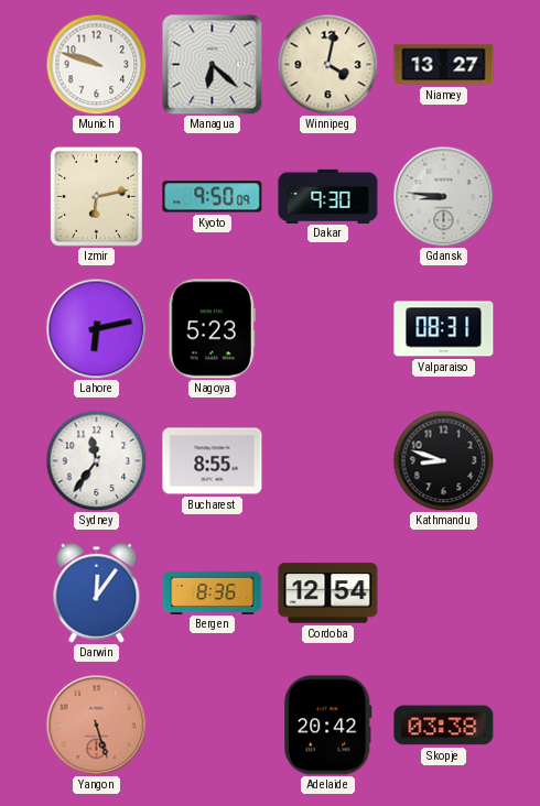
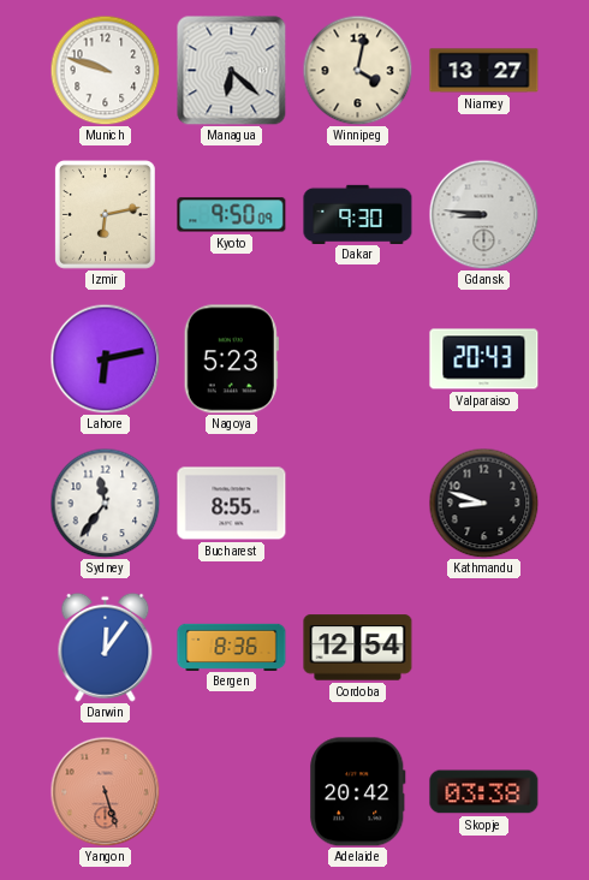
Valparaiso: 08:31 -> 20:43 (484, 359)
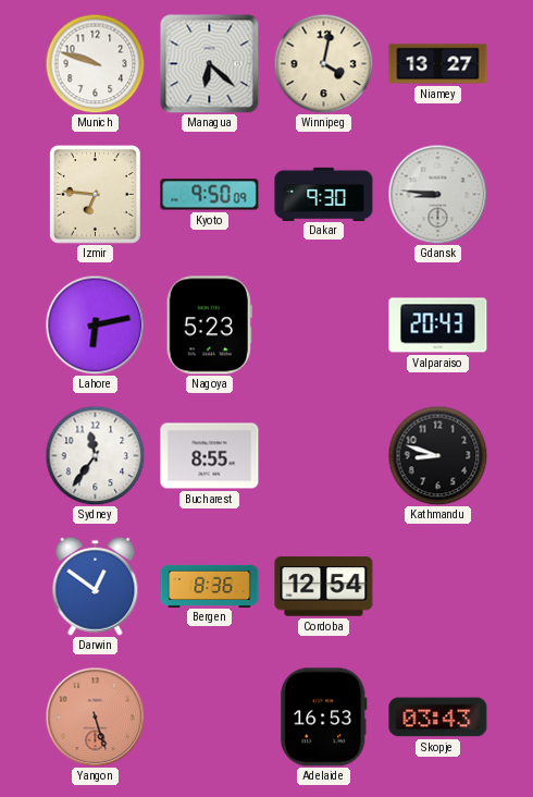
Izmir: 6:13 -> 6:46 (96, 195)
Darwin: 12:06 -> 12:51 (96, 586)
Adelaide: 20:42 -> 16:53 (324, 718)
Skopje: 03:38 -> 03:43 (438, 718)
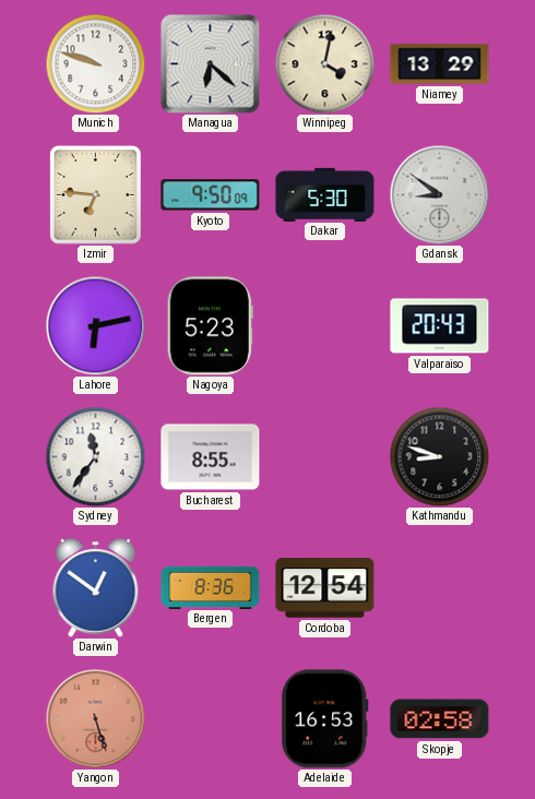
Niamey: 13:27 -> 13:29 (440, 64)
Dakar: 9:30 -> 5:30 (325, 194)
Gdansk: 8:46 -> 8:51 (439, 194)
Skopje: 03:43 -> 02:58 (440, 719)
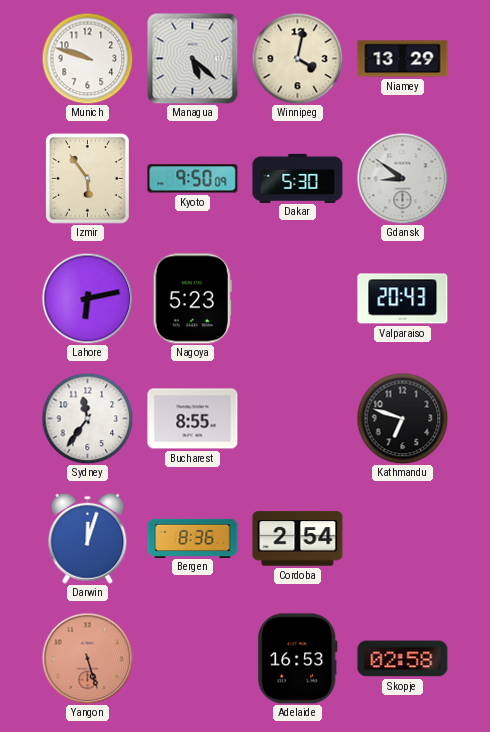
Managua: 6:22 -> 5:22 (192, 58)
Izmir: 6:46 -> 5:54 (88, 179)
Kathmandu: 8:48 -> 6:48 (402, 418)
Darwin: 12:51 -> 12:03 (88, 538)
Cordoba: 12:54 -> 2:54 (298, 539)
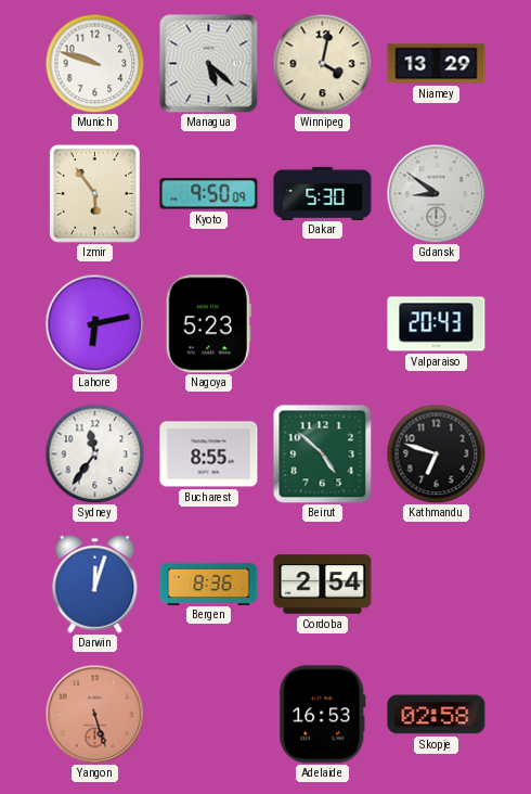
Beirut: none -> 4:52 (322, 453)
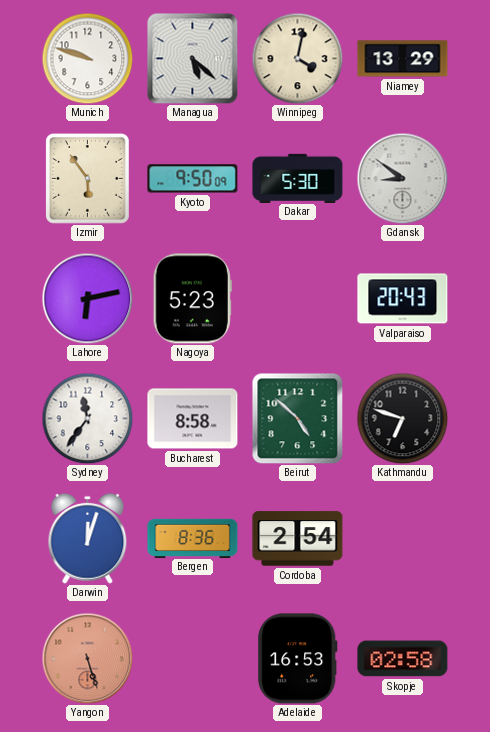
Bucharest: 8:55 -> 8:58 (193, 419)
